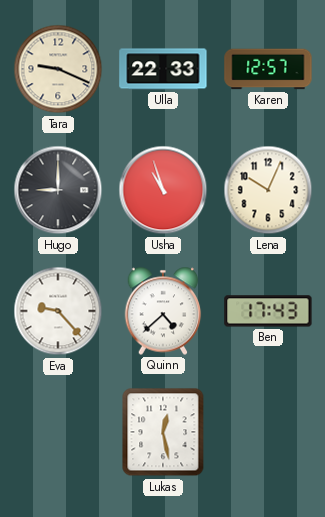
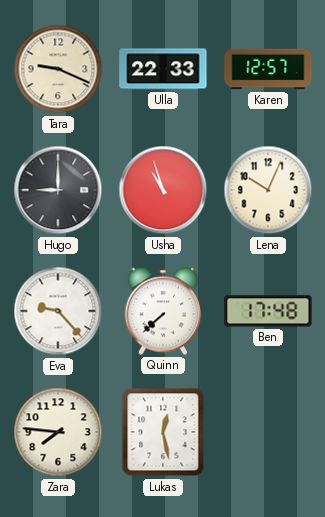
Quinn: 4:38 -> 7:38 (163, 311)
Ben: 17:43 -> 17:48 (268, 311)
Zara: none -> 7:46 (58, 432)
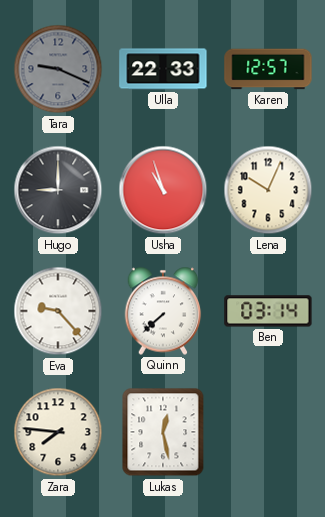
Tara dial: cream -> grey (58, 69)
Ben: 17:48 -> 03:14 (268, 311)
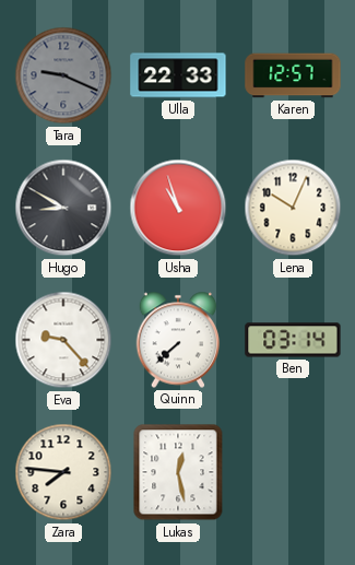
Hugo: 9:00 -> 8:50 (63, 208)
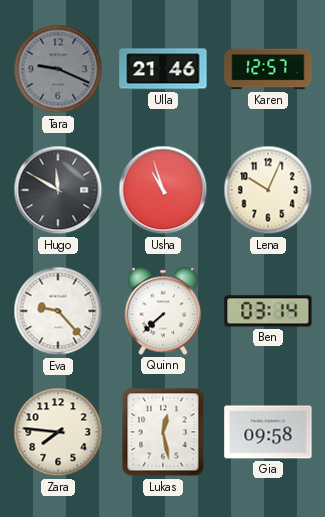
Ulla: 22:33 -> 21:46 (163, 69)
Hugo: 8:50 -> 11:50 (58, 190)
Gia: none -> 09:58 (268, 432)
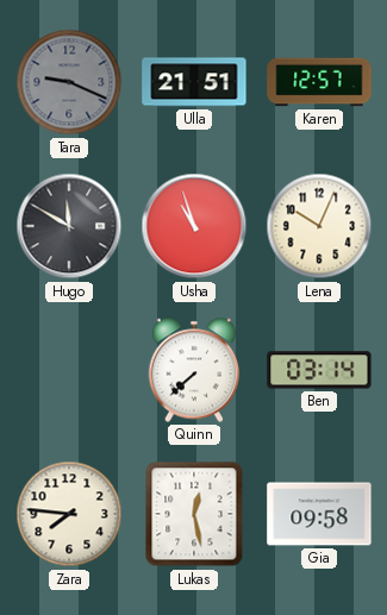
Ulla: 21:46 -> 21:51 (194, 82)
Eva: 9:23 -> none (58, 311)
